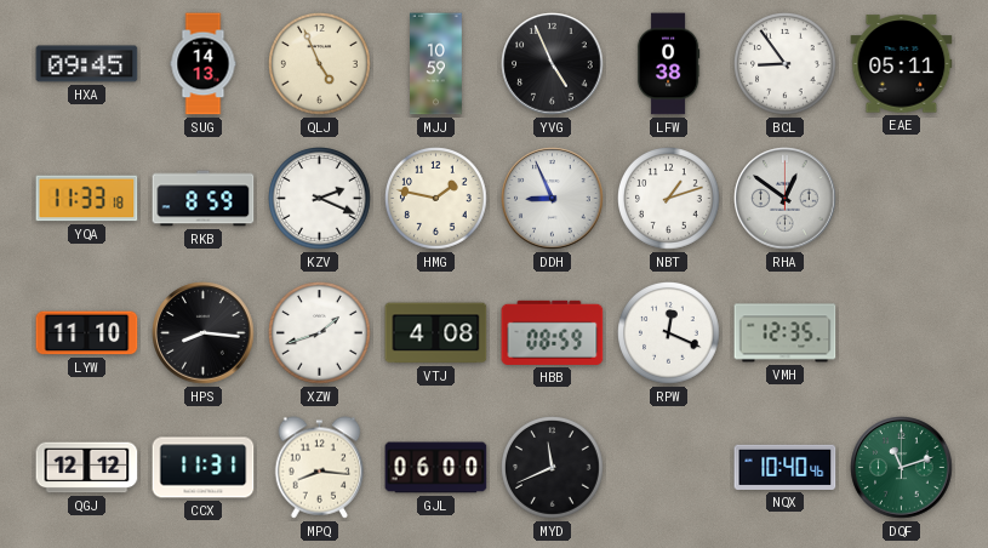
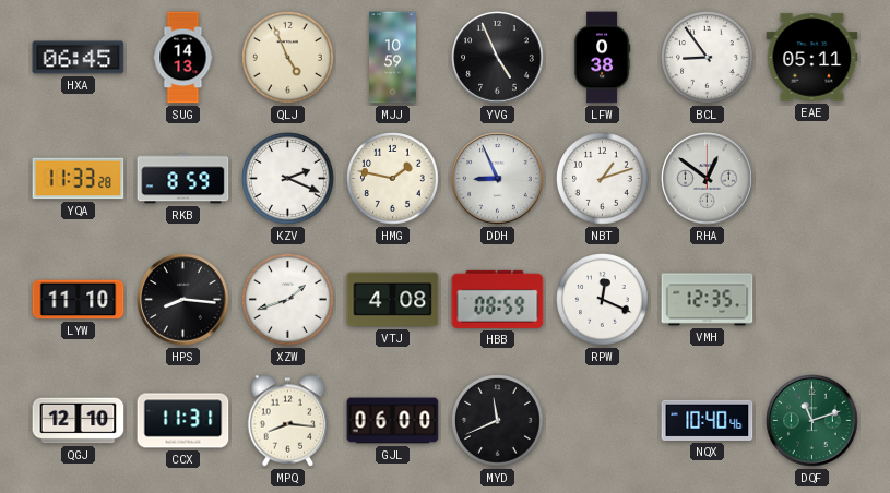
HXA: 09:45 -> 06:45 (79, 58)
YQA: 11:33:18 -> 11:33:28 (79, 179)
QGJ: 12:12 -> 12:10 (79, 421)
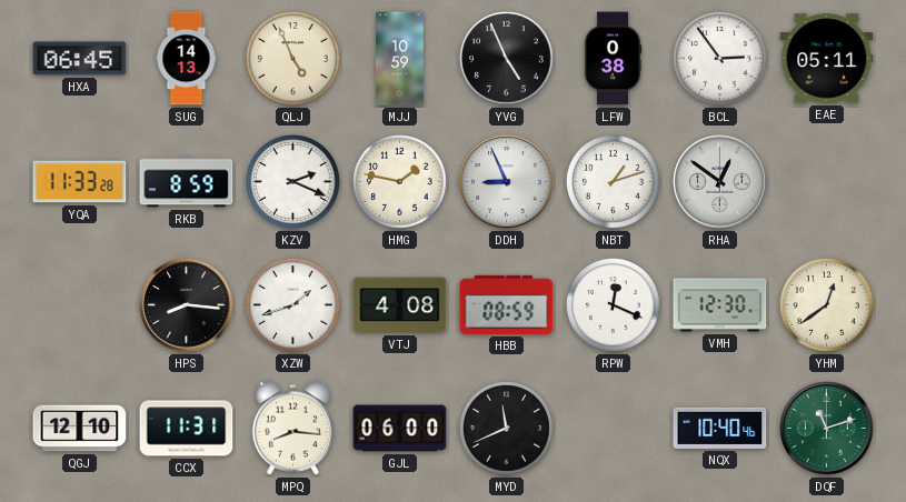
BCL: 8:54 -> 2:54 (720, 59)
LYW: 11:10 -> none (79, 300)
VMH: 12:35 -> 12:30 (720, 305)
YHM: none -> 12:39 (827, 305)
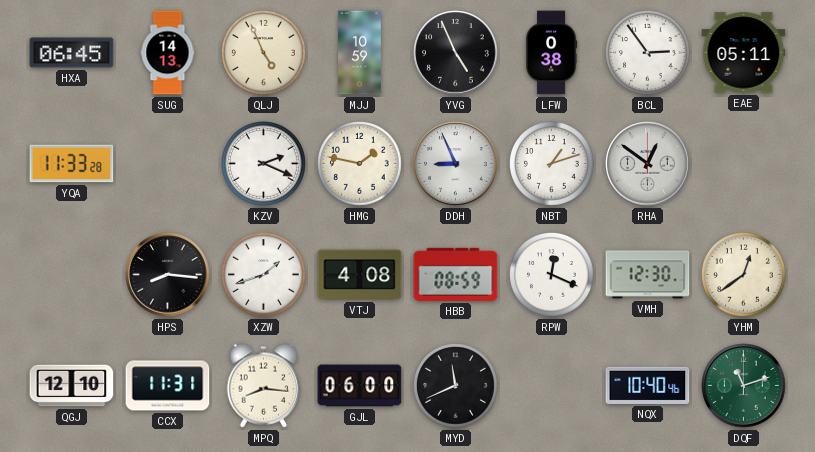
RKB: 8:59 -> none (187, 182)
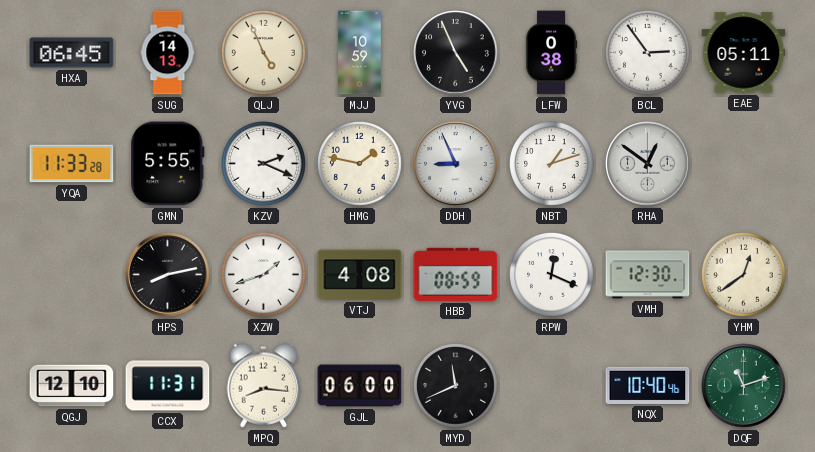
GMN: none -> 5:55 (168, 164)
HPS: 8:16 -> 8:13 (168, 275)
